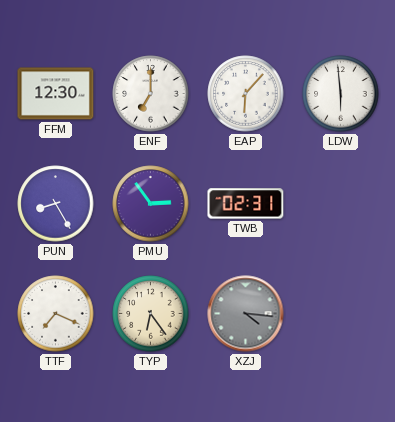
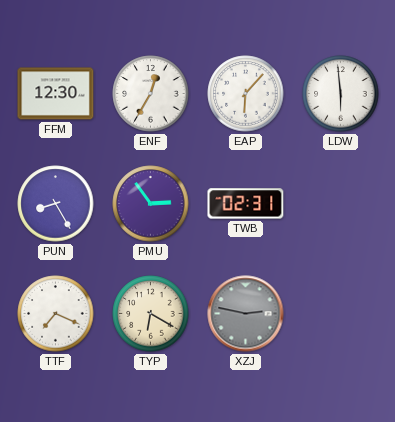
ENF: 7:00 -> 12:35 (151, 94)
TYP: 6:24 -> 6:20 (151, 314)
XZJ: 4:16 -> 2:47 (246, 314)
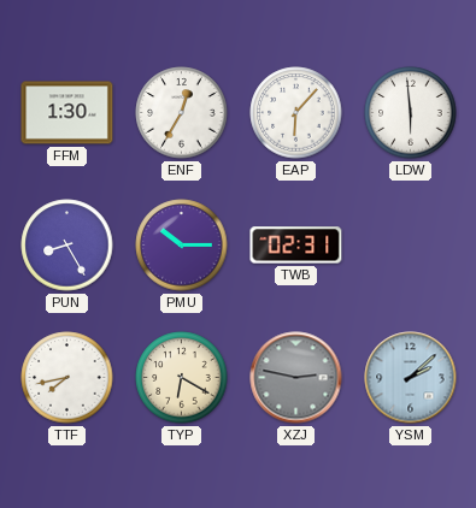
FFM: 12:30 -> 1:30 (67, 113)
PMU: 2:54 -> 10:15 (182, 246)
TTF: 7:19 -> 7:43 (67, 378)
YSM: none -> 2:08 (411, 378)
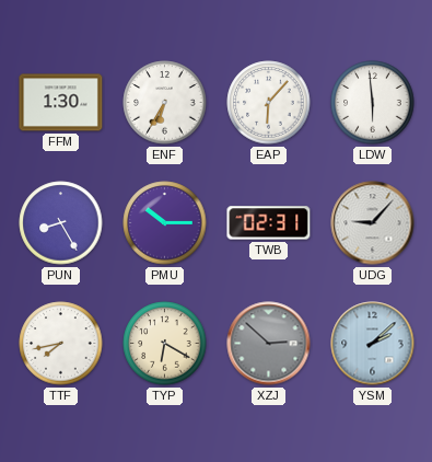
ENF: 12:35 -> 6:35 (165, 103)
UDG: none -> 9:07 (373, 223)
XZJ: 2:47 -> 2:52 (269, 344)
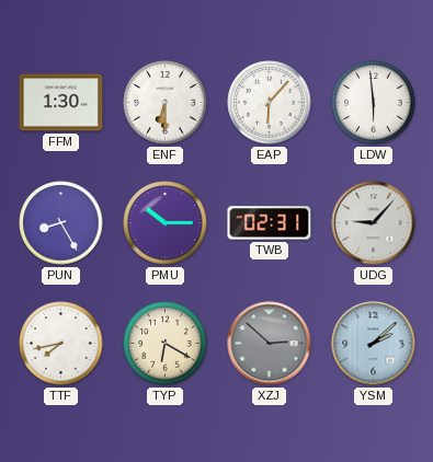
ENF: 6:35 -> 6:30 (166, 103)
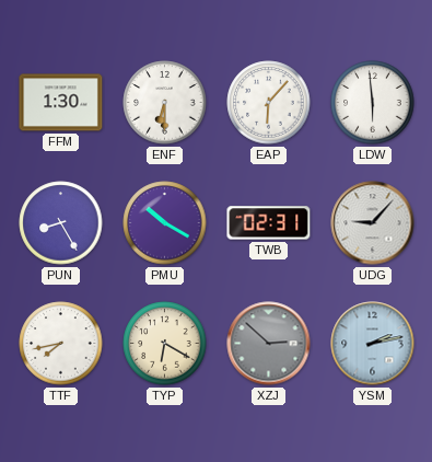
PMU: 10:15 -> 10:20 (165, 223)
YSM: 2:08 -> 2:13 (373, 344)
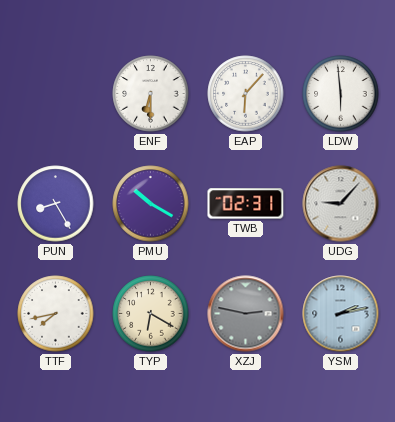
FFM: 1:30 -> none (61, 103)
XZJ: 2:52 -> 2:47 (246, 314)
